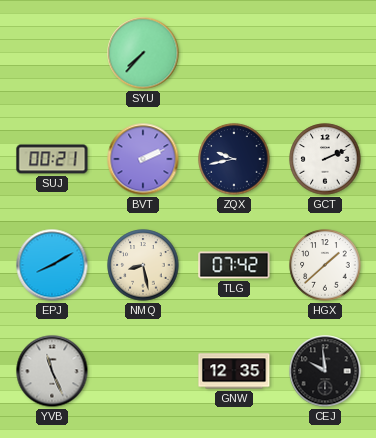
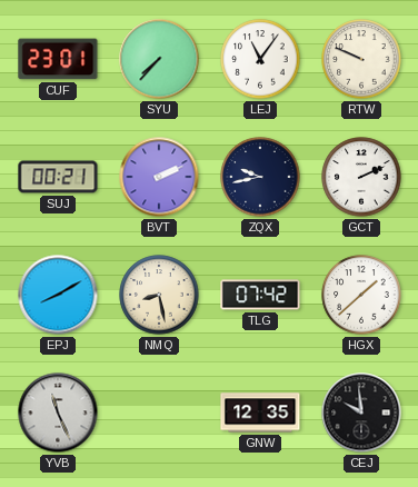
CUF: none -> 23:01 (58, 59)
LEJ: none -> 11:06 (260, 59)
RTW: none -> 9:49 (361, 59)
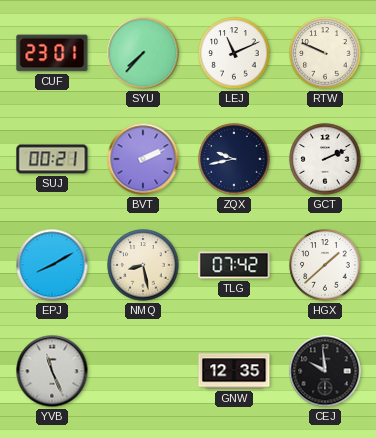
LEJ: 11:06 -> 11:11 (234, 53)
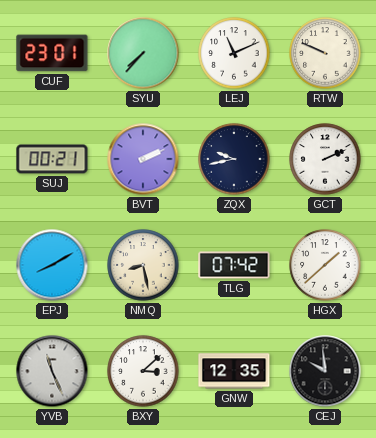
BXY: none -> 3:08 (143, 371)
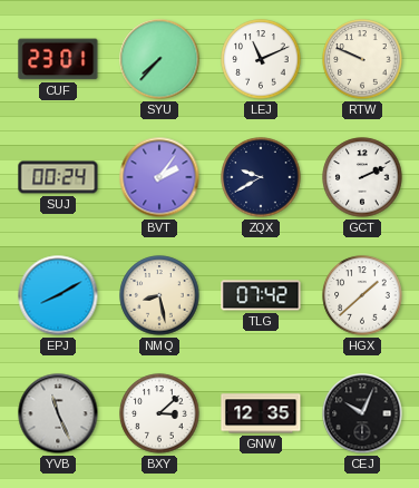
SUJ: 00:21 -> 00:24 (58, 177)
BVT: 2:11 -> 2:06 (159, 177)
ZQX: 9:43 -> 9:40 (261, 177)
CEJ: 9:59 -> 10:04 (362, 413)
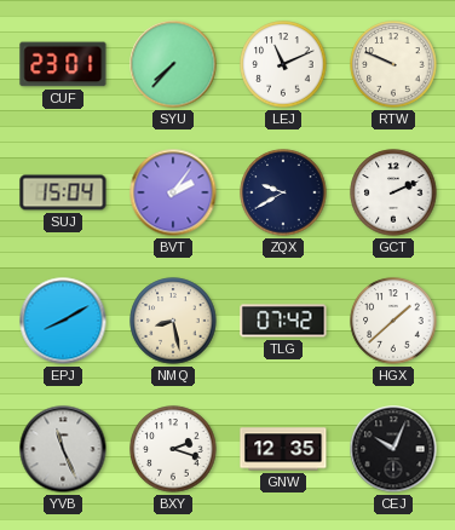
SUJ: 00:24 -> 15:04 (63, 192)
BXY: 3:08 -> 2:18 (173, 449)
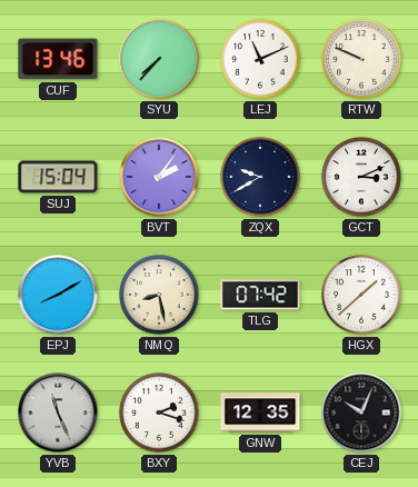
CUF: 23:01 -> 13:46 (58, 59)
GCT: 2:11 -> 3:11 (361, 177)
